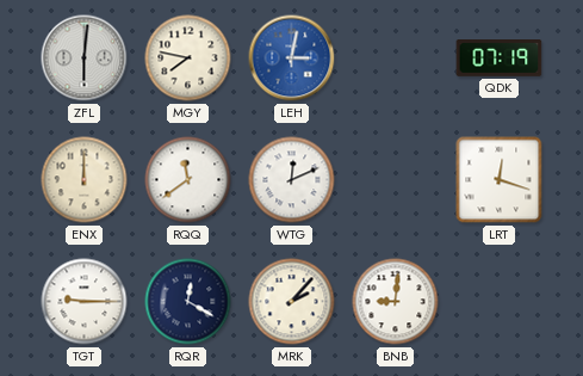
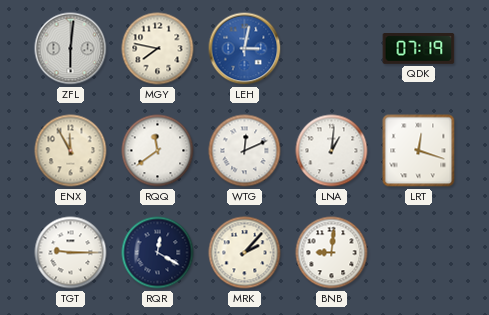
ENX: 12:00 -> 11:55 (71, 151)
LNA: none -> 1:01 (332, 151)
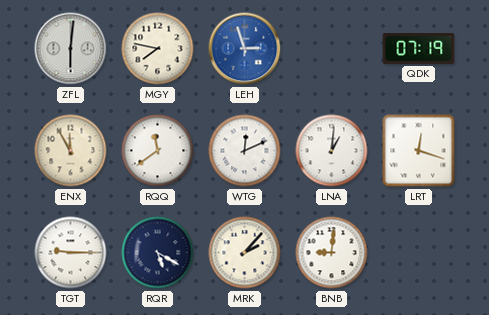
LEH: 3:02 -> 2:57 (245, 49)
RQR: 12:20 -> 5:20 (158, 253)
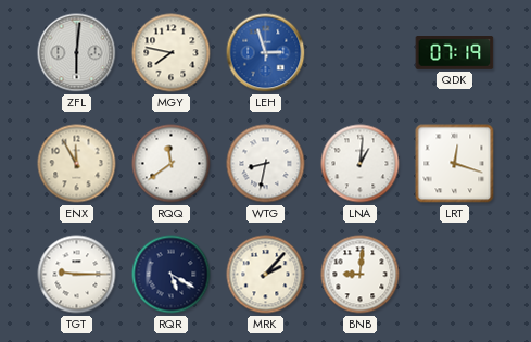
WTG: 12:11 -> 8:32 (266, 164)
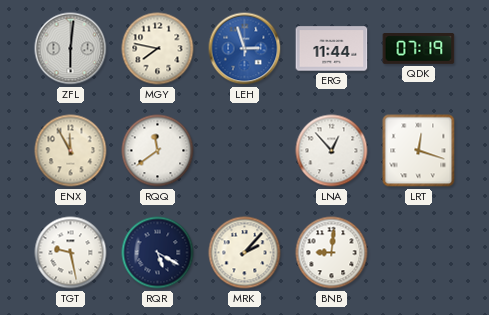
ERG: none -> 11:44 (332, 49)
WTG: 8:32 -> none (266, 164)
LNA: 1:01 -> 12:53 (332, 151)
TGT: 9:15 -> 9:28 (71, 253)
